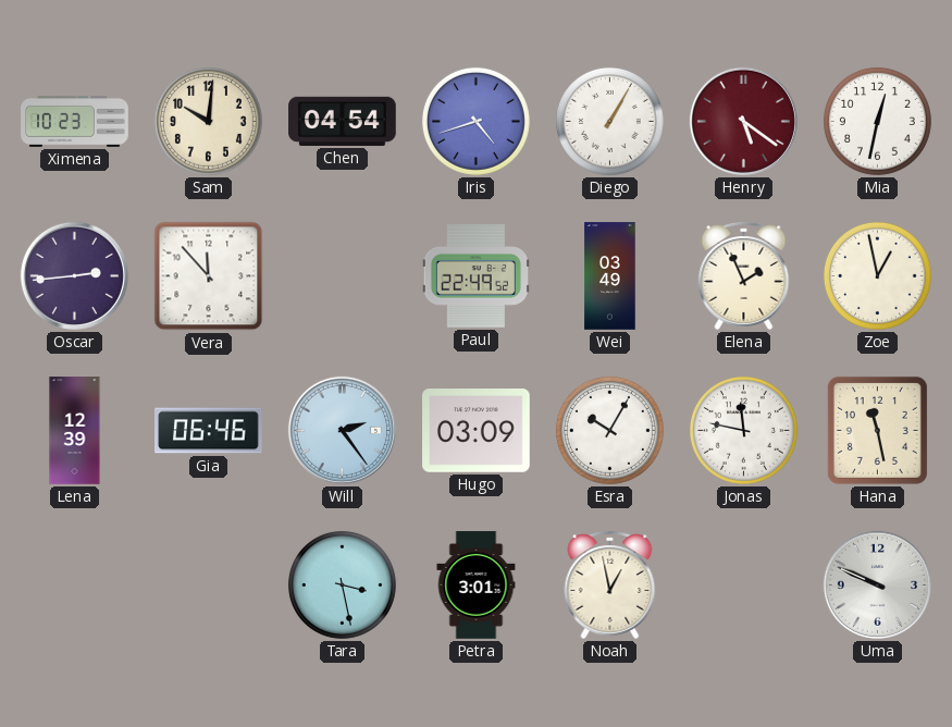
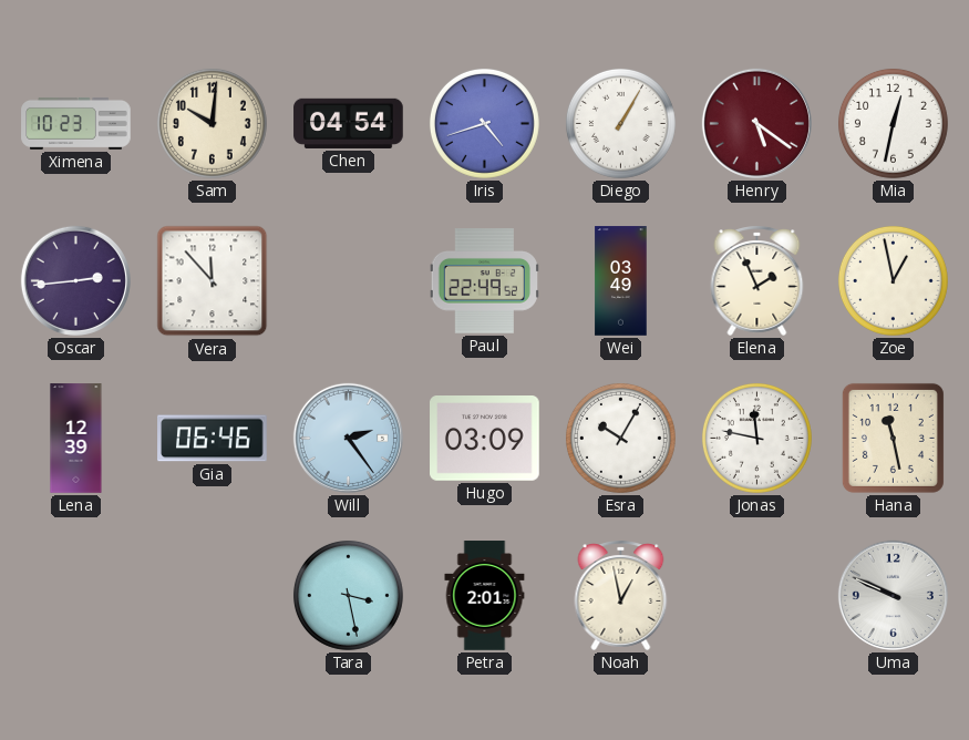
Petra: 3:01 -> 2:01 (485, 596)
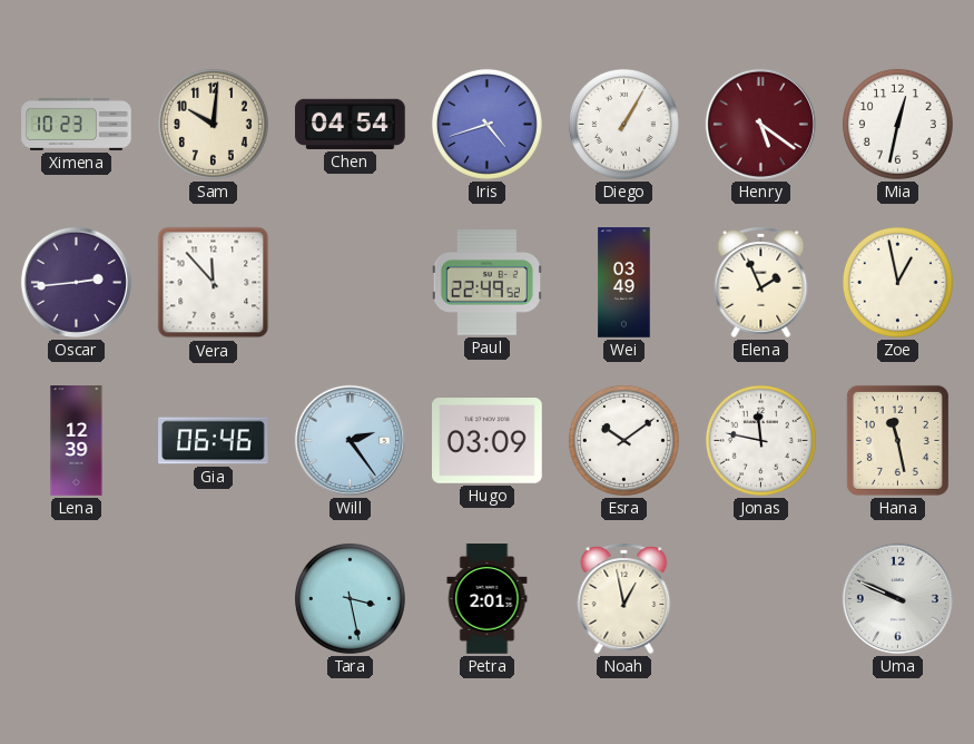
Esra: 10:05 -> 10:09 (623, 440)
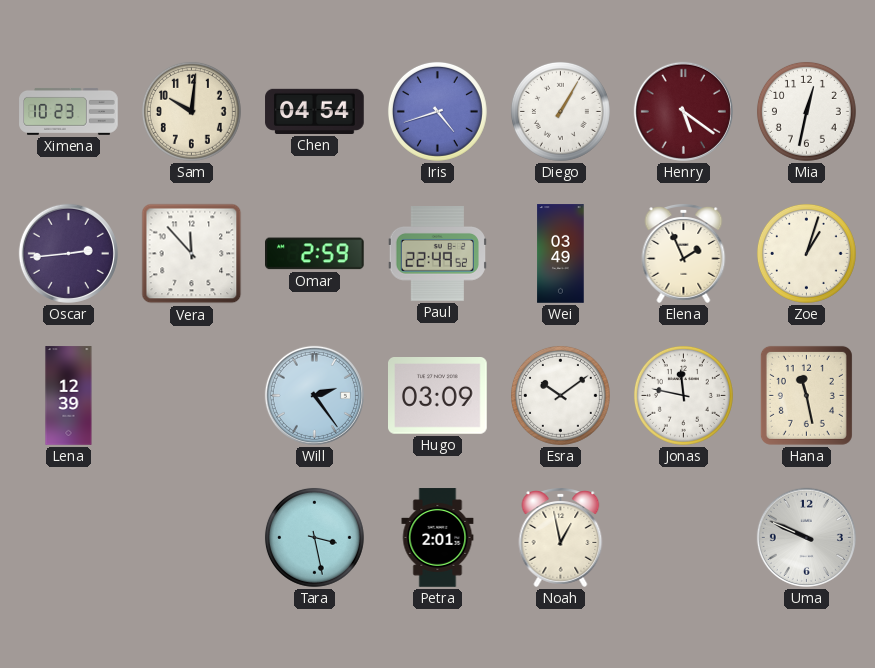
Omar: none -> 2:59 (315, 254)
Zoe: 12:58 -> 1:03 (806, 253)
Gia: 06:46 -> none (214, 441)
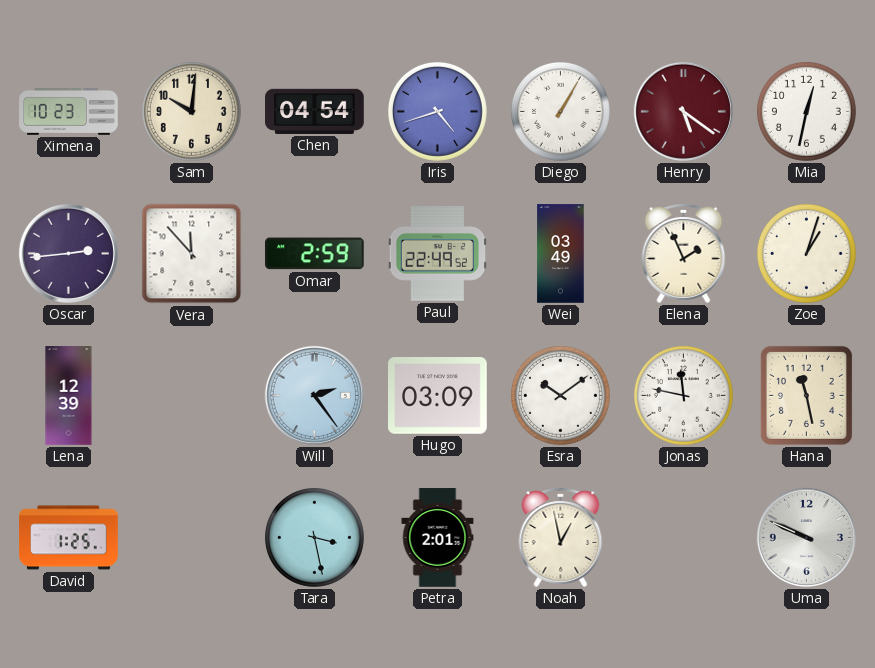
David: none -> 1:25 (69, 538)
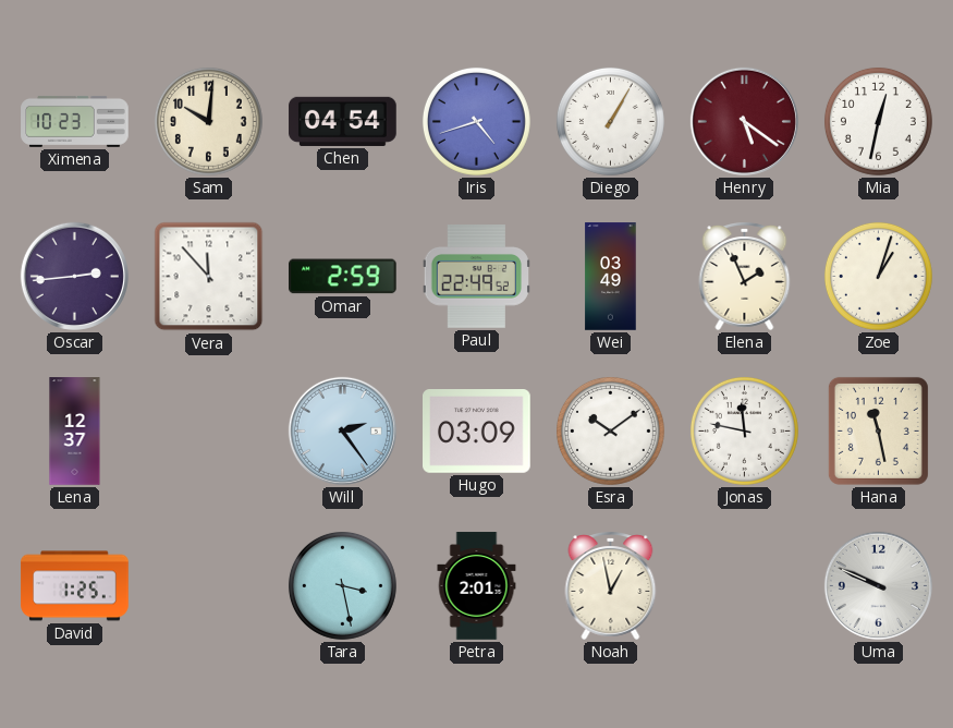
Lena: 12:39 -> 12:37 (75, 432)
